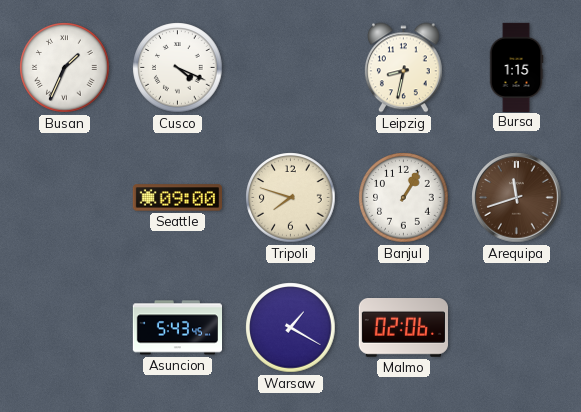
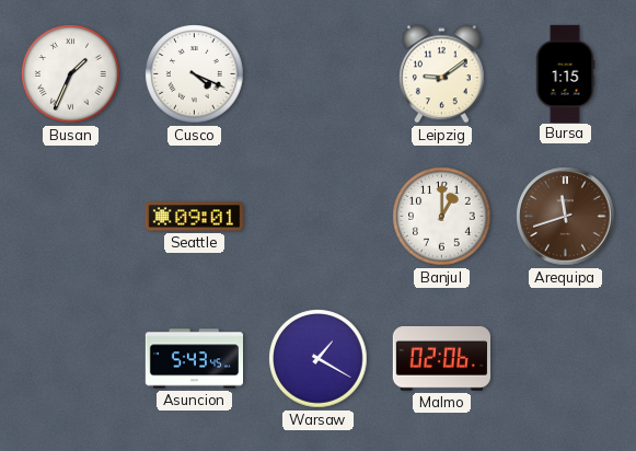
Leipzig: 8:32 -> 9:09 (441, 74)
Seattle: 09:00 -> 09:01 (194, 217)
Tripoli: 7:48 -> none (291, 198)
Banjul: 1:05 -> 1:00 (442, 217)
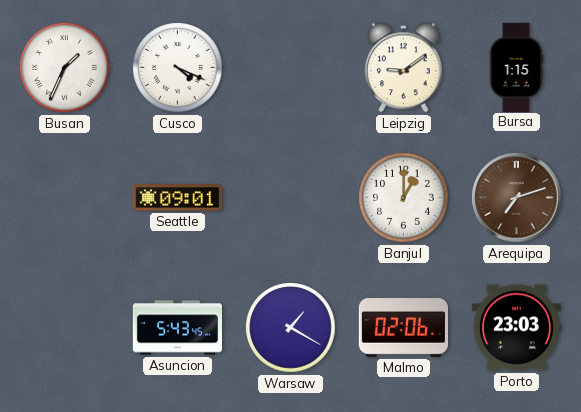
Arequipa: 11:42 -> 7:12 (517, 198)
Porto: none -> 23:03 (516, 328)
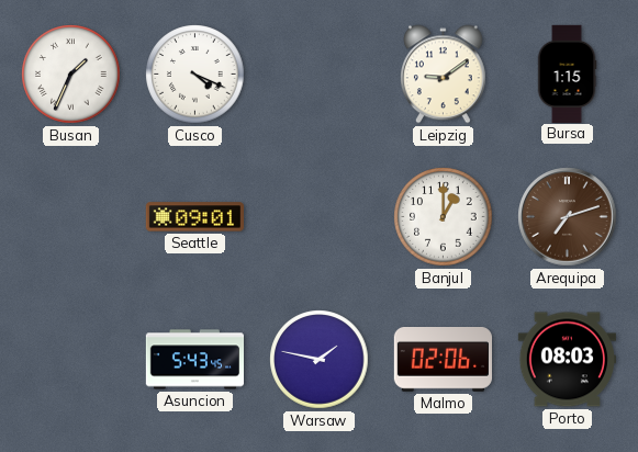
Warsaw: 1:20 -> 1:47 (320, 360)
Porto: 23:03 -> 08:03 (567, 360)
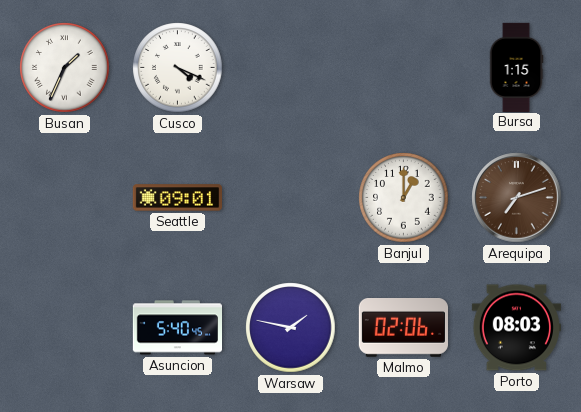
Leipzig: 9:09 -> none (443, 75)
Asuncion: 5:43 -> 5:40 (177, 328)
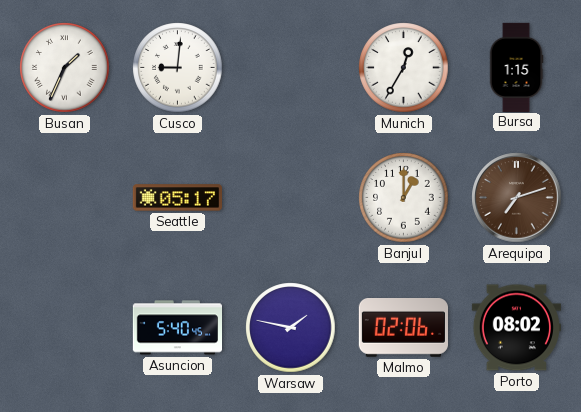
Cusco: 4:19 -> 9:01 (178, 68)
Munich: none -> 12:35 (404, 68)
Seattle: 09:01 -> 05:17 (177, 198)
Porto: 08:03 -> 08:02 (516, 328)
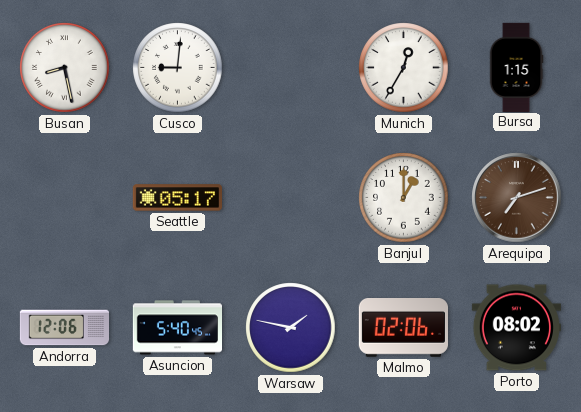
Busan: 1:34 -> 8:28 (65, 68)
Andorra: none -> 12:06 (64, 328)
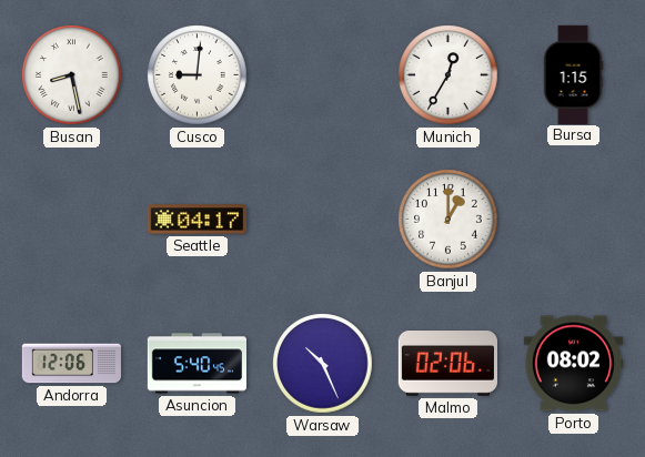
Seattle: 05:17 -> 04:17 (196, 220)
Arequipa: 7:12 -> none (517, 198)
Warsaw: 1:47 -> 10:26 (323, 364)
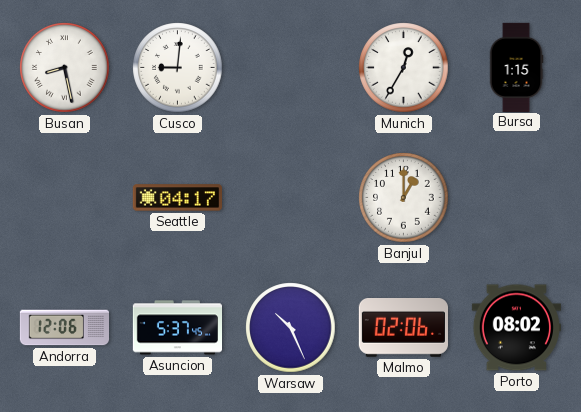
Asuncion: 5:40 -> 5:37 (177, 328)
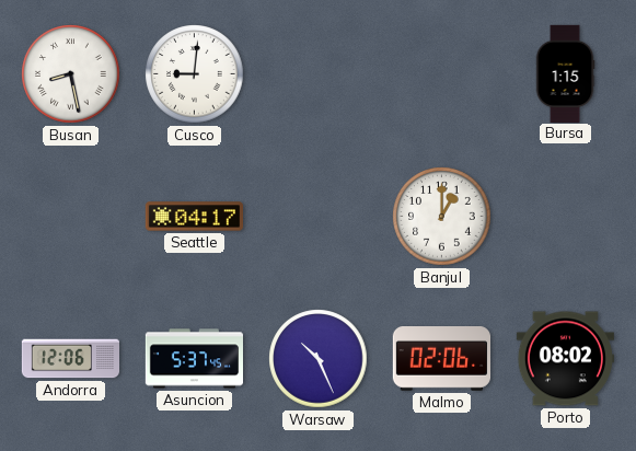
Munich: 12:35 -> none (404, 68)
